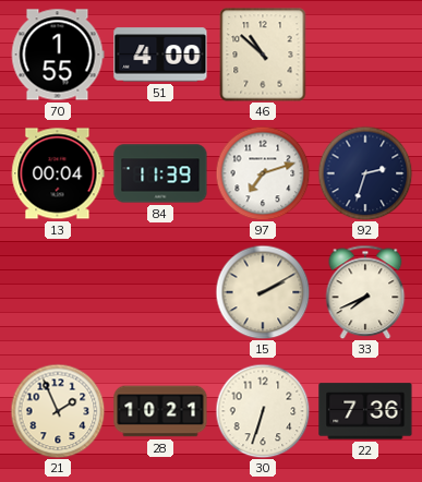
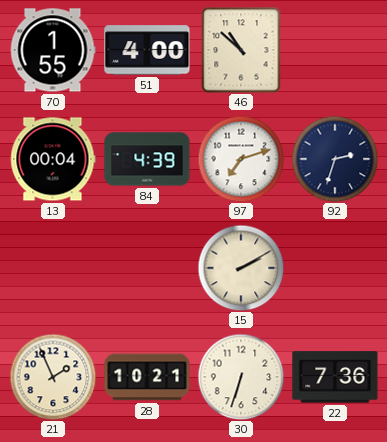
84: 11:39 -> 4:39 (147, 159)
33: 7:41 -> none (365, 292)
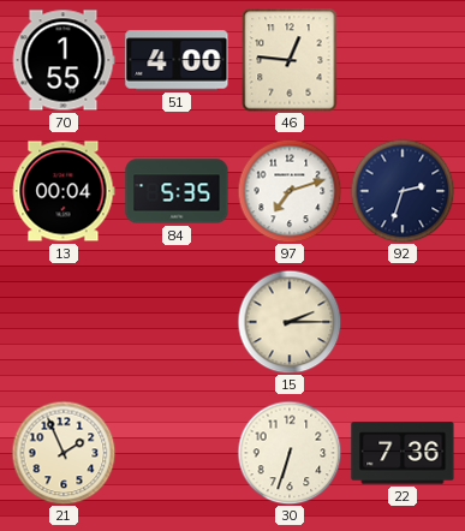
46: 10:52 -> 12:46 (290, 60)
84: 4:39 -> 5:35 (177, 191)
15: 2:10 -> 2:15 (290, 322)
28: 10:21 -> none (147, 377)
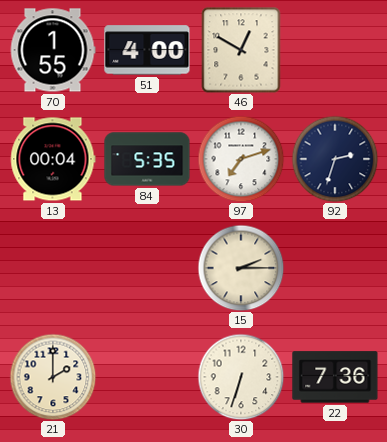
46: 12:46 -> 12:50 (241, 50)
21: 1:56 -> 2:00 (53, 377)
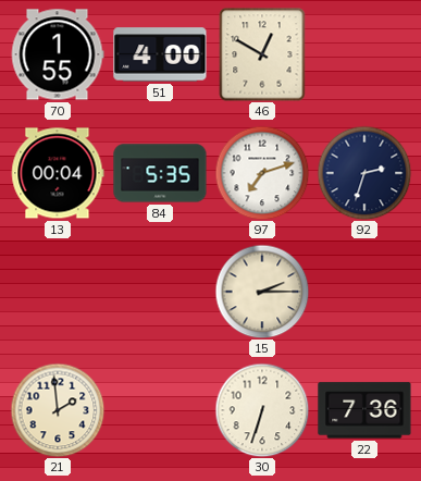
21: 2:00 -> 1:59 (58, 410)
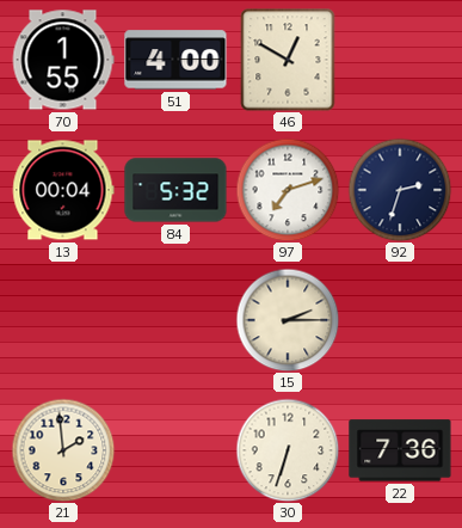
84: 5:35 -> 5:32 (175, 190)
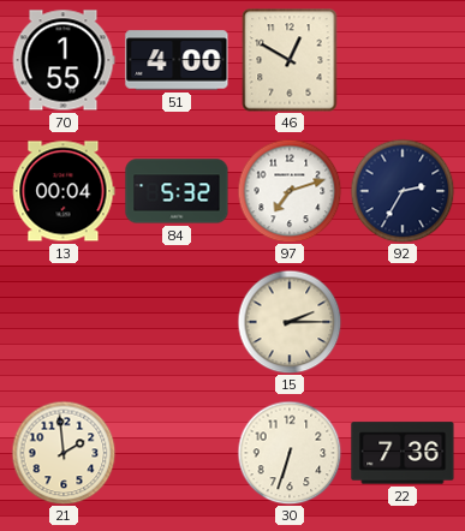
92: 2:33 -> 2:35 (403, 191)
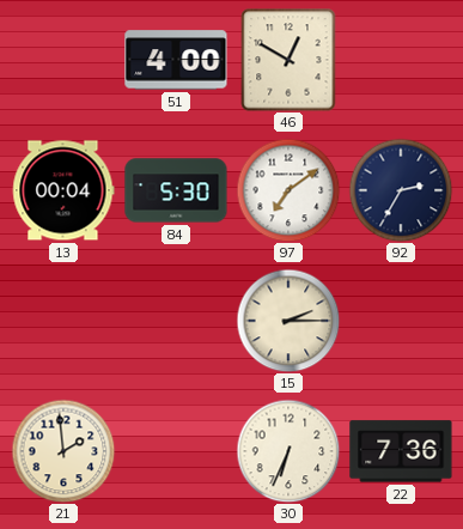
70: 1:55 -> none (64, 60)
84: 5:32 -> 5:30 (176, 190)
97: 7:12 -> 7:09 (288, 190)
30: 6:33 -> 6:34 (288, 451)
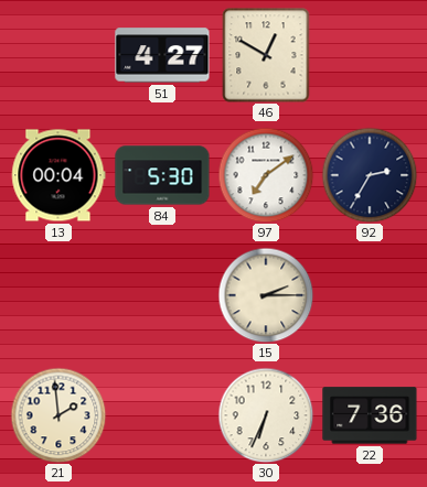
51: 4:00 -> 4:27 (162, 55)
